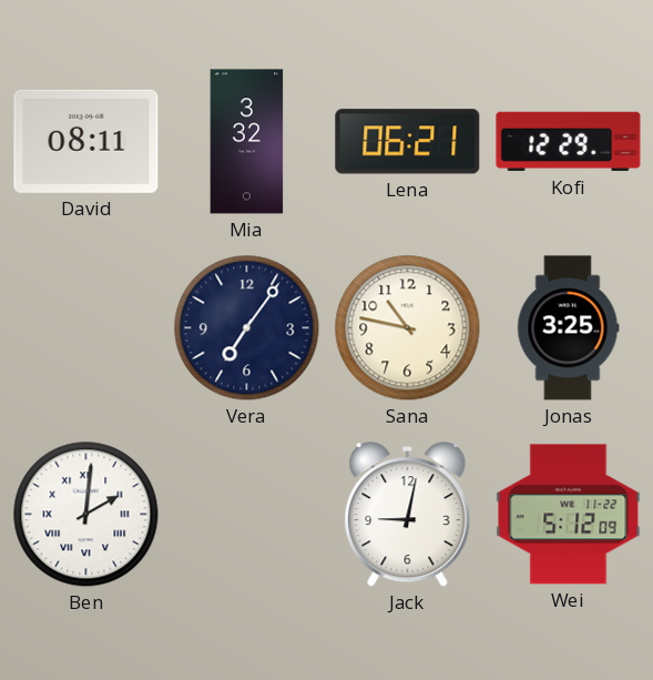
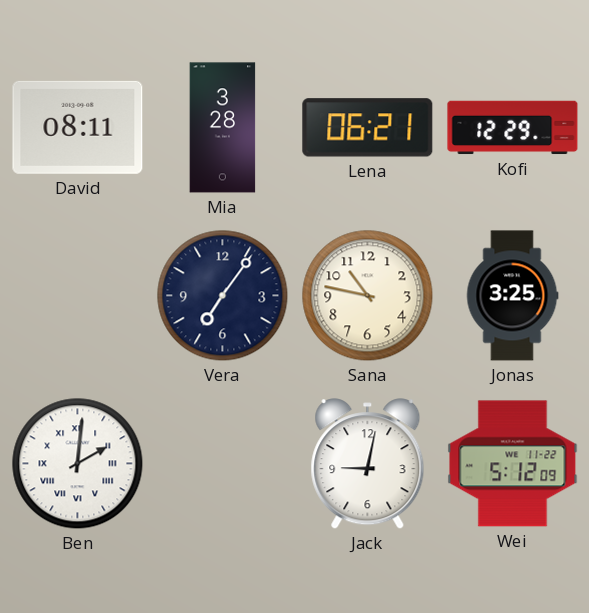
Mia: 3:32 -> 3:28 (223, 128)
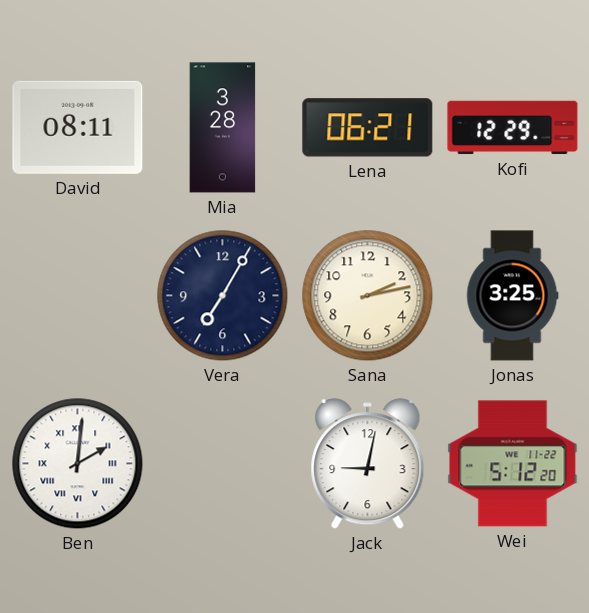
Vera: 7:06 -> 7:05 (223, 296)
Sana: 10:47 -> 2:13 (368, 296)
Wei: 5:12:09 -> 5:12:20 (513, 464)
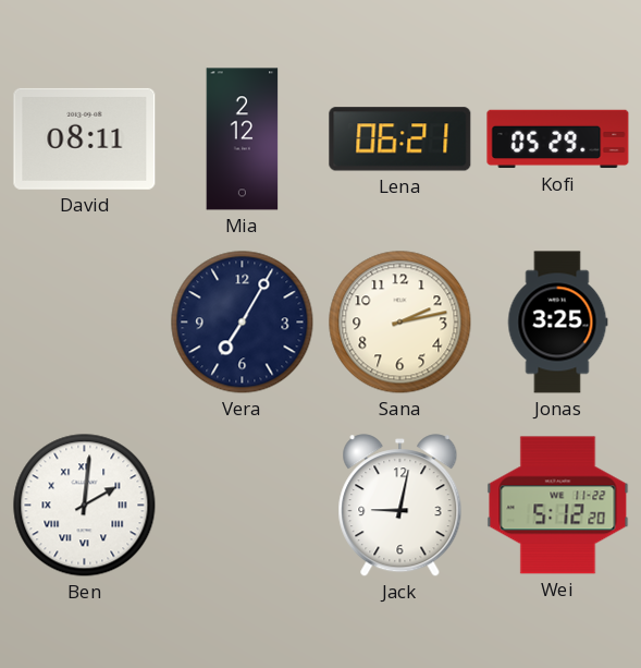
Mia: 3:28 -> 2:12 (243, 139)
Kofi: 12:29 -> 05:29 (558, 139)
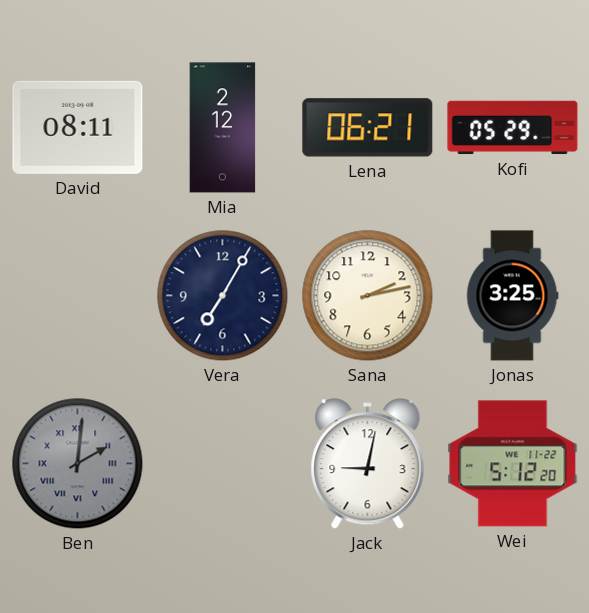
Ben dial: white -> grey (78, 464)
